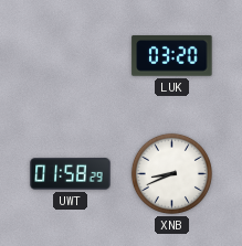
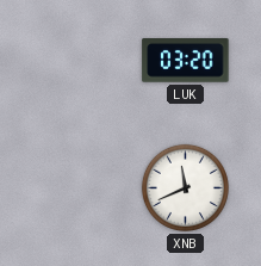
UWT: 01:58 -> none (71, 174)
XNB: 8:41 -> 11:41 (185, 187)
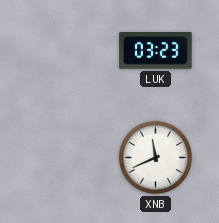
LUK: 03:20 -> 03:23 (156, 51)
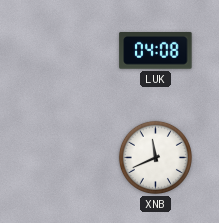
LUK: 03:23 -> 04:08 (156, 51)
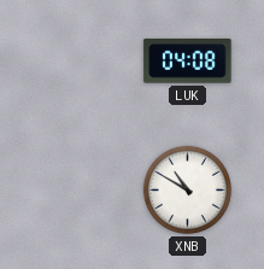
XNB: 11:41 -> 10:50 (187, 189)
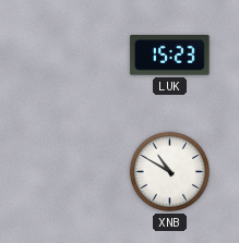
LUK: 04:08 -> 15:23 (170, 56)
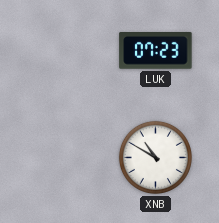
LUK: 15:23 -> 07:23 (156, 51)
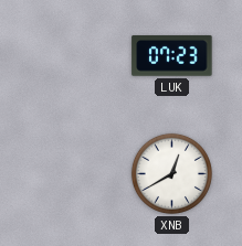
XNB: 10:50 -> 12:40 (171, 173)
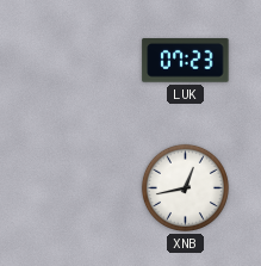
XNB: 12:40 -> 12:43 (185, 187)
